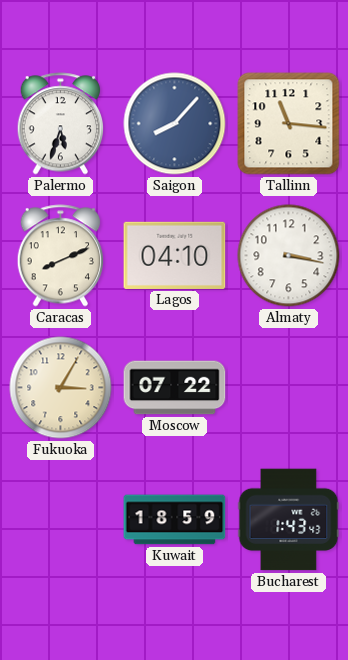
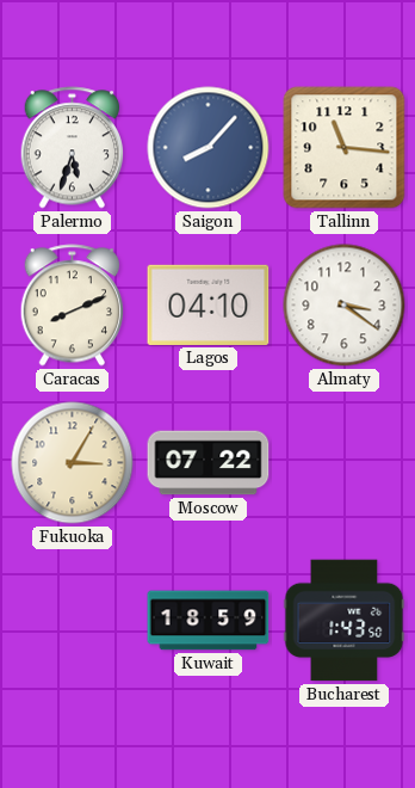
Almaty: 3:17 -> 3:21 (345, 306)
Bucharest: 1:43:43 -> 1:43:50 (345, 621)
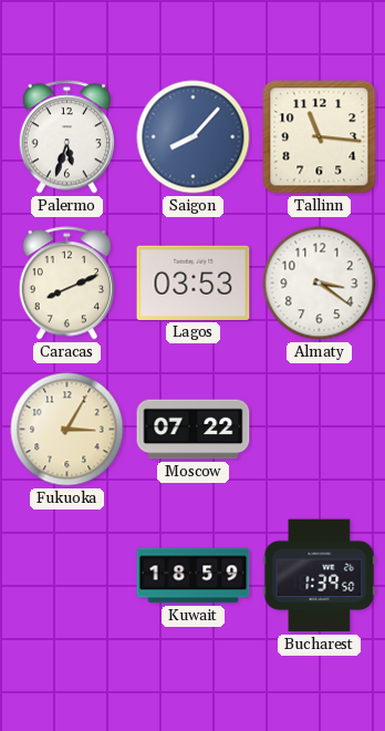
Lagos: 04:10 -> 03:53 (194, 282)
Bucharest: 1:43 -> 1:39 (320, 576)
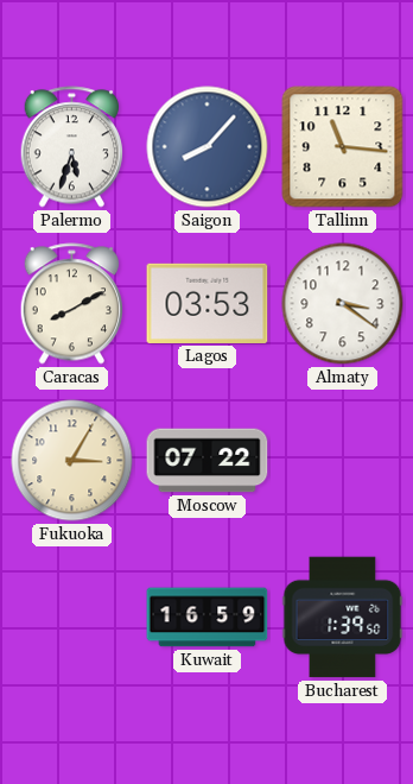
Caracas: 8:11 -> 8:10 (71, 304)
Kuwait: 18:59 -> 16:59 (208, 618)
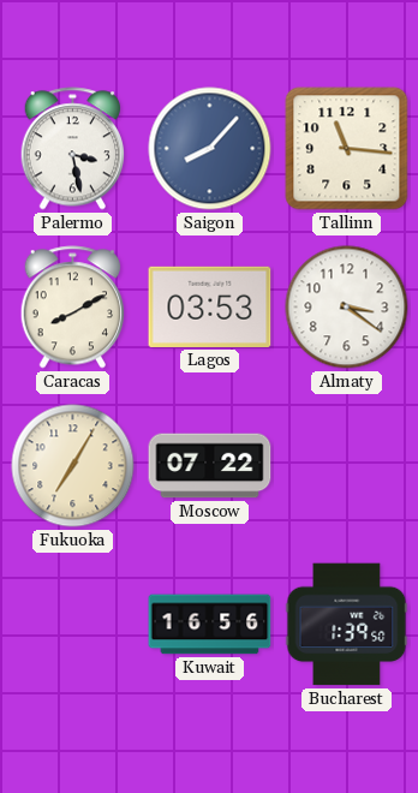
Palermo: 5:33 -> 3:28 (72, 149)
Fukuoka: 3:05 -> 7:05 (73, 466)
Kuwait: 16:59 -> 16:56 (210, 625)
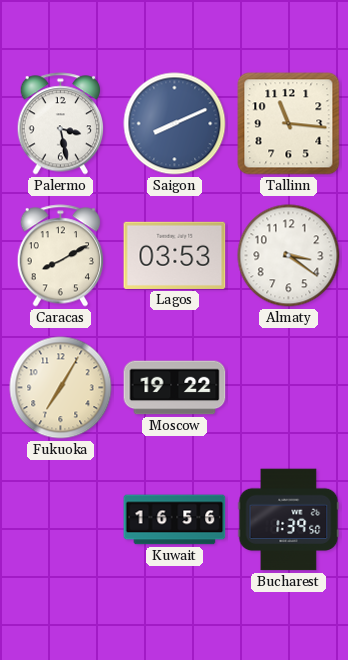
Saigon: 8:07 -> 8:11 (175, 124)
Moscow: 07:22 -> 19:22 (175, 388)
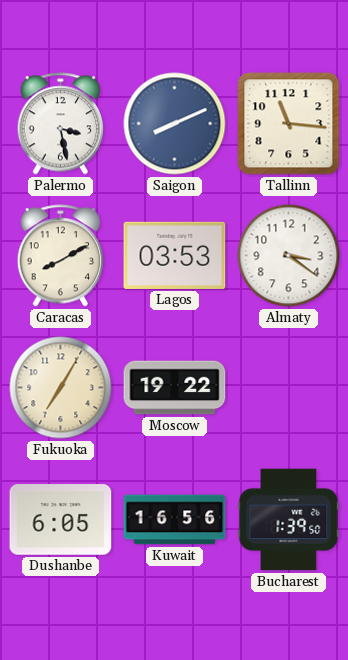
Dushanbe: none -> 6:05 (61, 520)
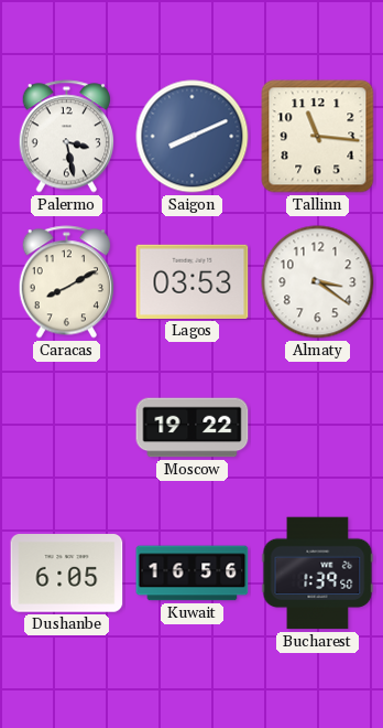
Fukuoka: 7:05 -> none (61, 388)
